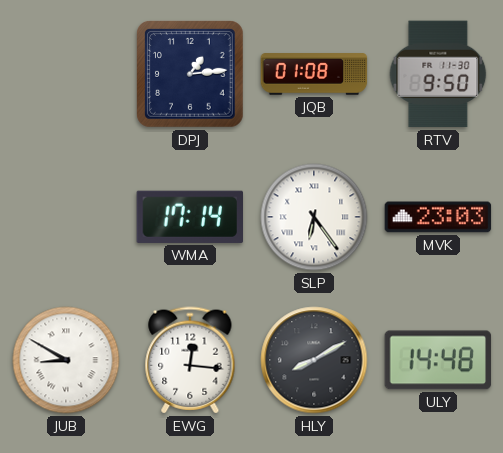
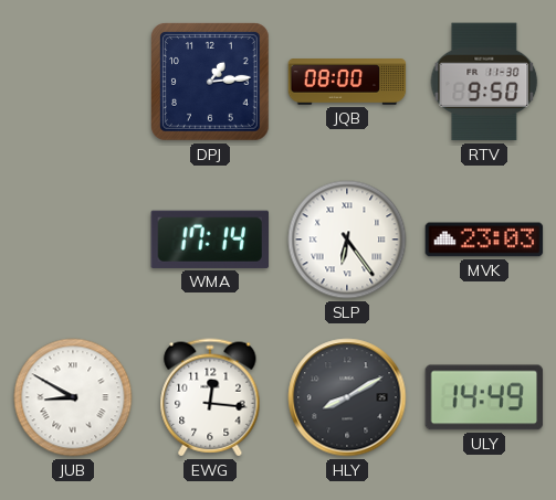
JQB: 01:08 -> 08:00 (347, 82)
ULY: 14:48 -> 14:49 (484, 397)
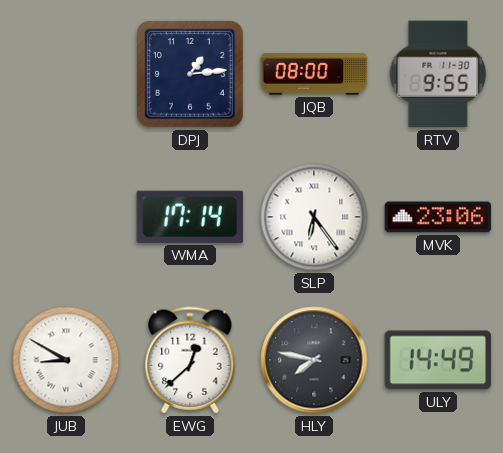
RTV: 9:50 -> 9:55 (438, 74)
MVK: 23:03 -> 23:06 (438, 217)
EWG: 12:16 -> 12:38 (190, 360)
HLY: 8:10 -> 7:47 (314, 360)
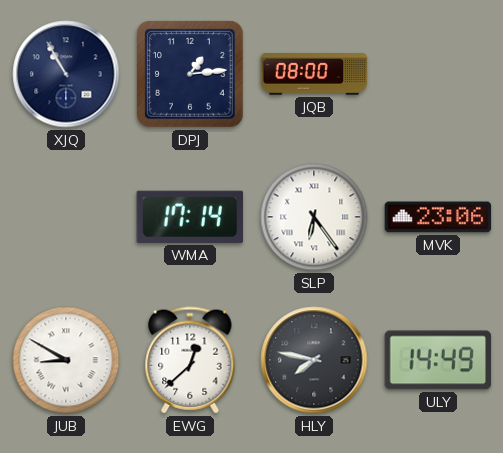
XJQ: none -> 10:55 (66, 74)
RTV: 9:55 -> none (438, 74)
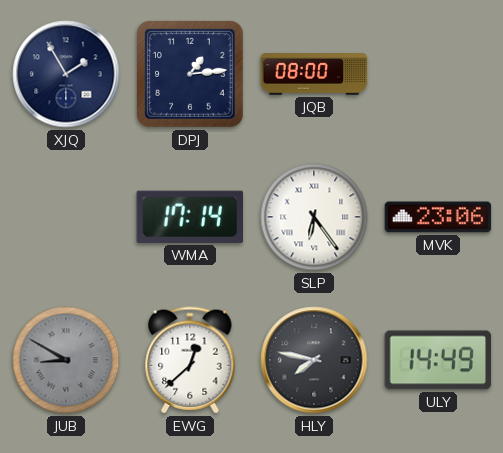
XJQ: 10:55 -> 1:55 (66, 74)
JUB dial: white -> grey (66, 360)
